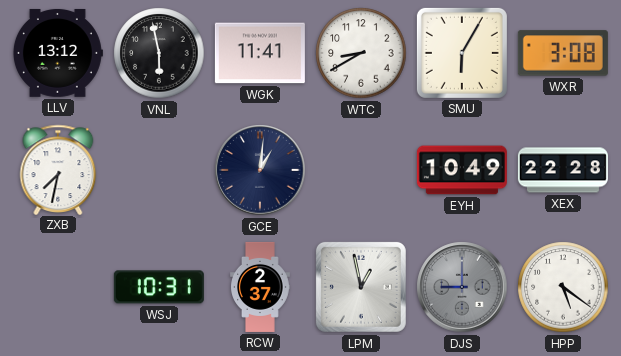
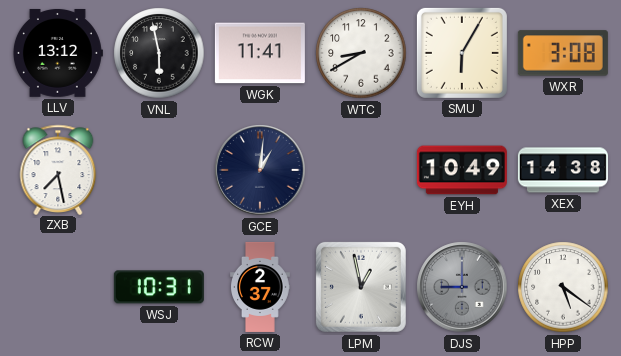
ZXB: 7:32 -> 7:28 (58, 169)
XEX: 22:28 -> 14:38 (563, 170)
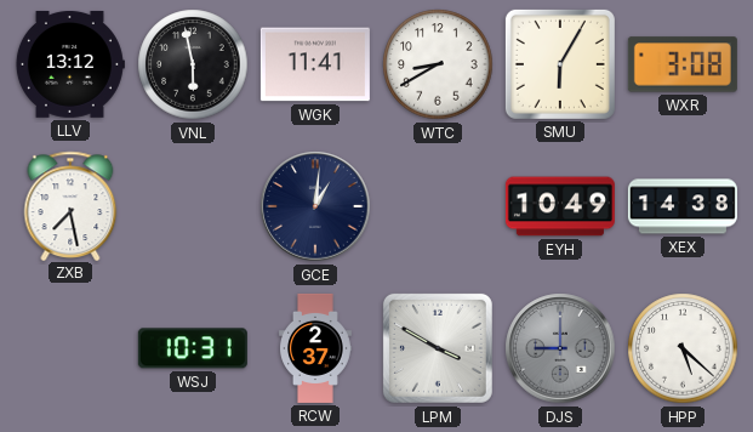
LPM: 12:58 -> 3:50 (438, 348)
HPP: 5:21 -> 5:22 (683, 348)
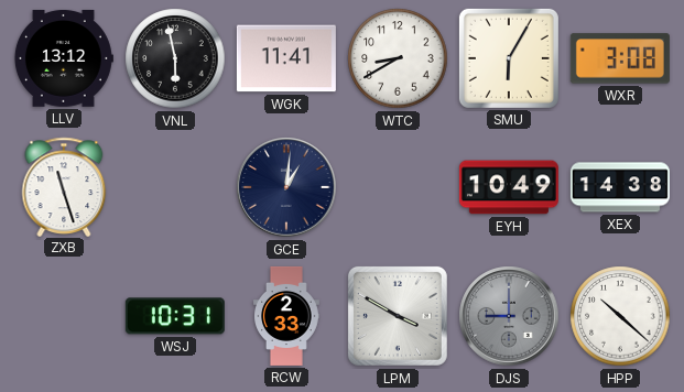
ZXB: 7:28 -> 11:27 (64, 186)
RCW: 2:37 -> 2:33 (287, 316)
HPP: 5:22 -> 10:22 (620, 316)
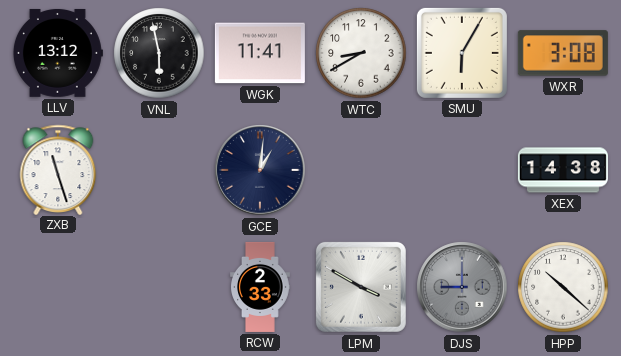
EYH: 10:49 -> none (509, 187)
WSJ: 10:31 -> none (175, 316)
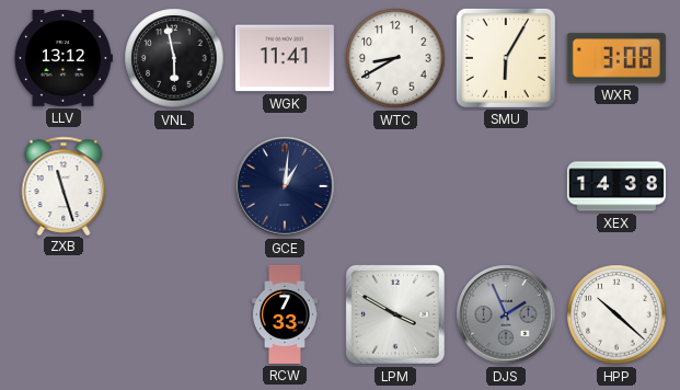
RCW: 2:33 -> 7:33 (286, 314)
DJS: 9:00 -> 1:56 (506, 314)
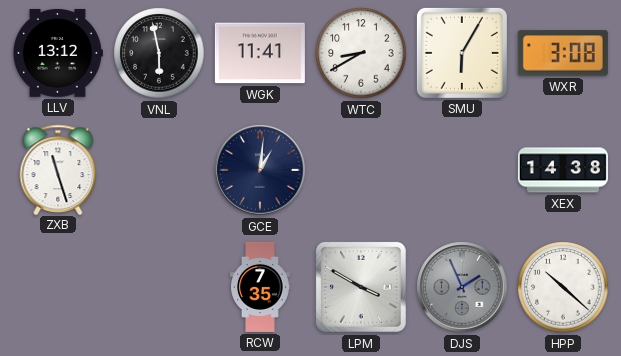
RCW: 7:33 -> 7:35 (261, 287)
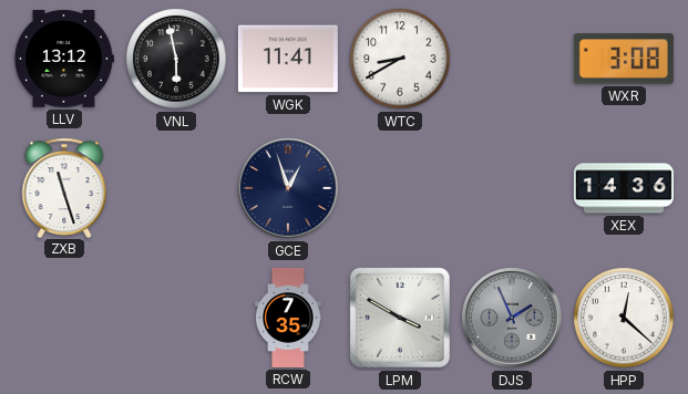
SMU: 6:05 -> none (462, 53)
GCE: 1:01 -> 12:57 (288, 188)
XEX: 14:38 -> 14:36 (624, 188)
HPP: 10:22 -> 12:22 (624, 318)
